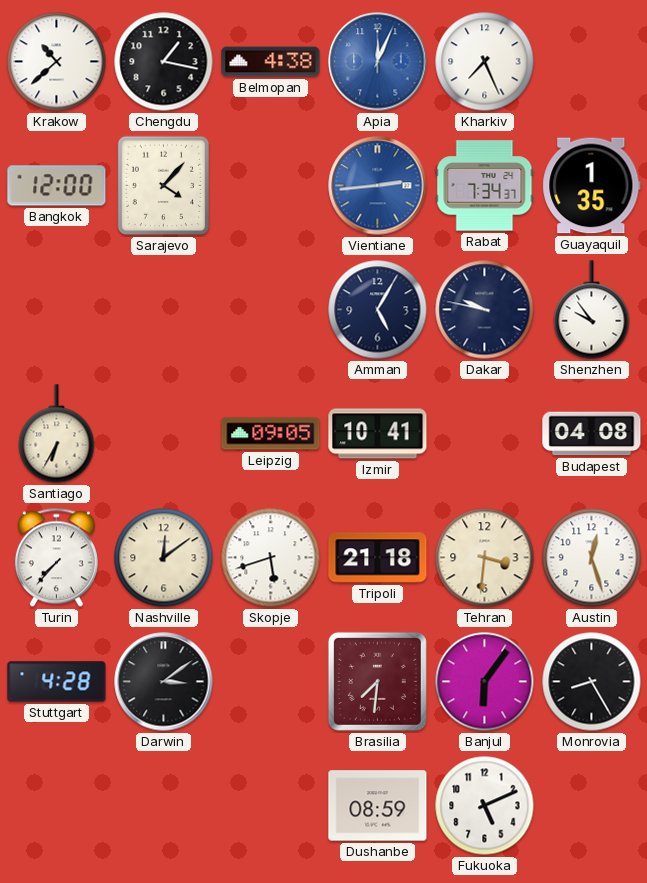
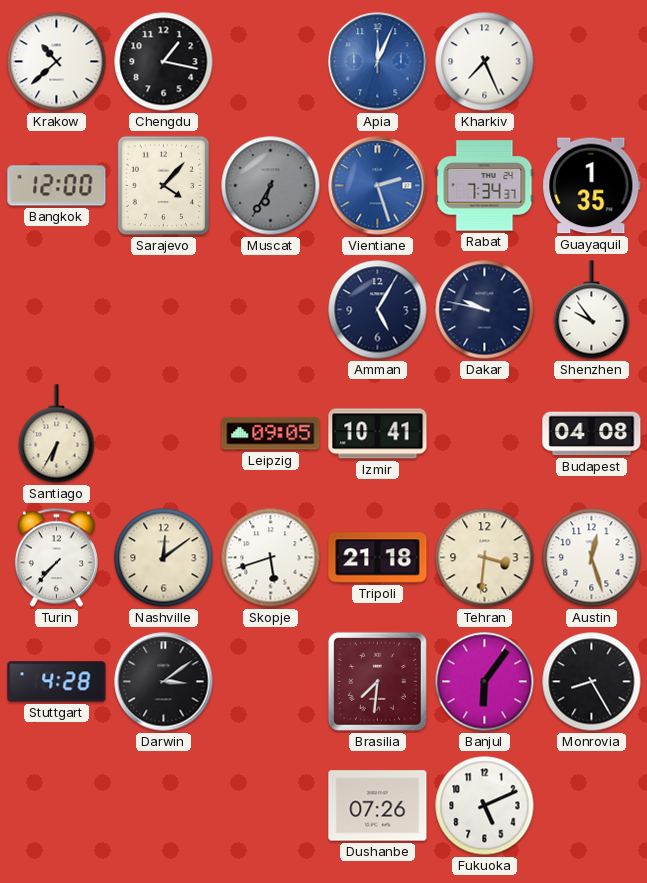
Belmopan: 4:38 -> none (271, 62)
Muscat: none -> 6:35 (271, 186)
Vientiane: 2:44 -> 2:27 (378, 186)
Dushanbe: 08:59 -> 07:26 (378, 806)
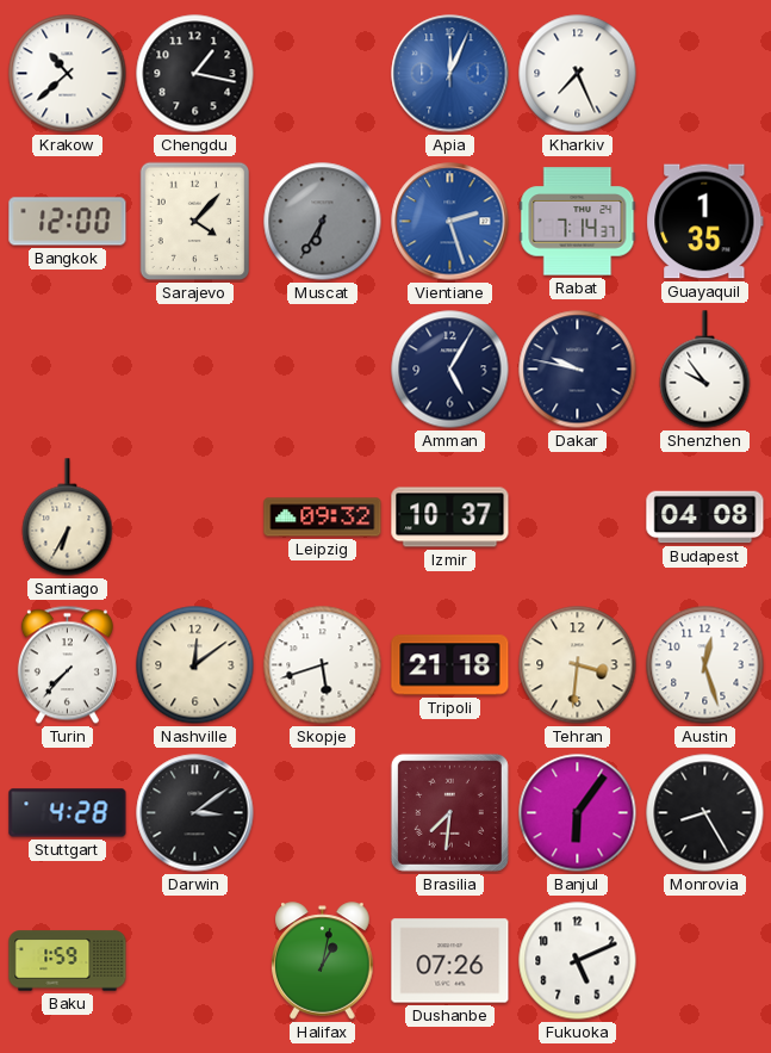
Rabat: 7:34 -> 7:14 (578, 222)
Leipzig: 09:05 -> 09:32 (323, 518)
Izmir: 10:41 -> 10:37 (450, 518)
Baku: none -> 1:59 (68, 961)
Halifax: none -> 1:02 (323, 961)
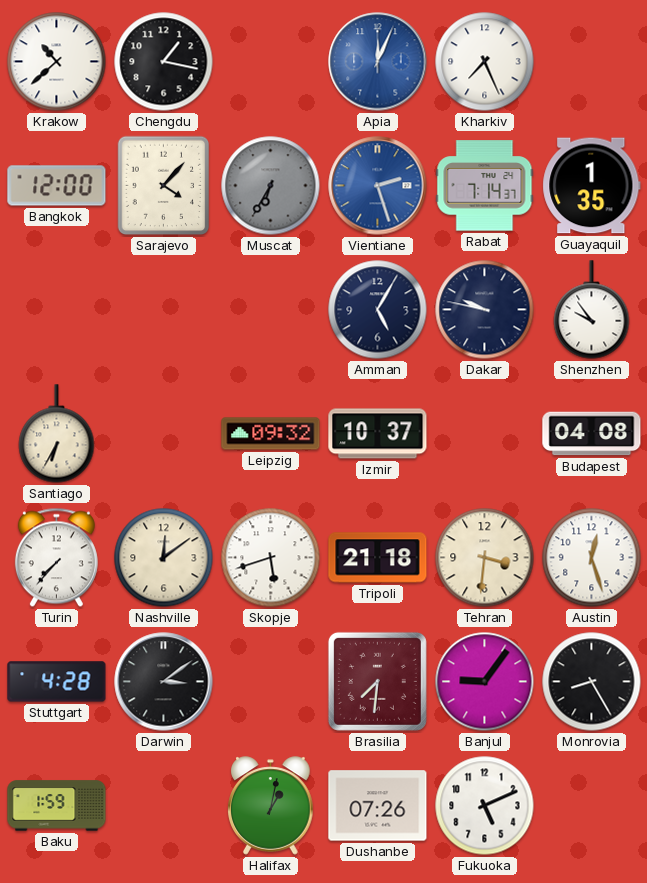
Banjul: 6:06 -> 9:06 (485, 682)
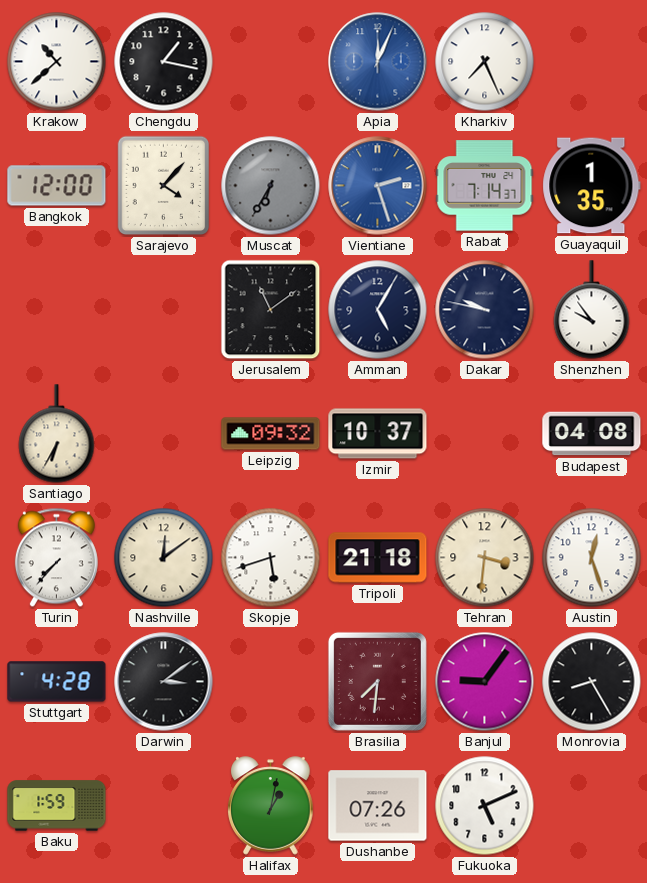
Jerusalem: none -> 11:09 (271, 310)
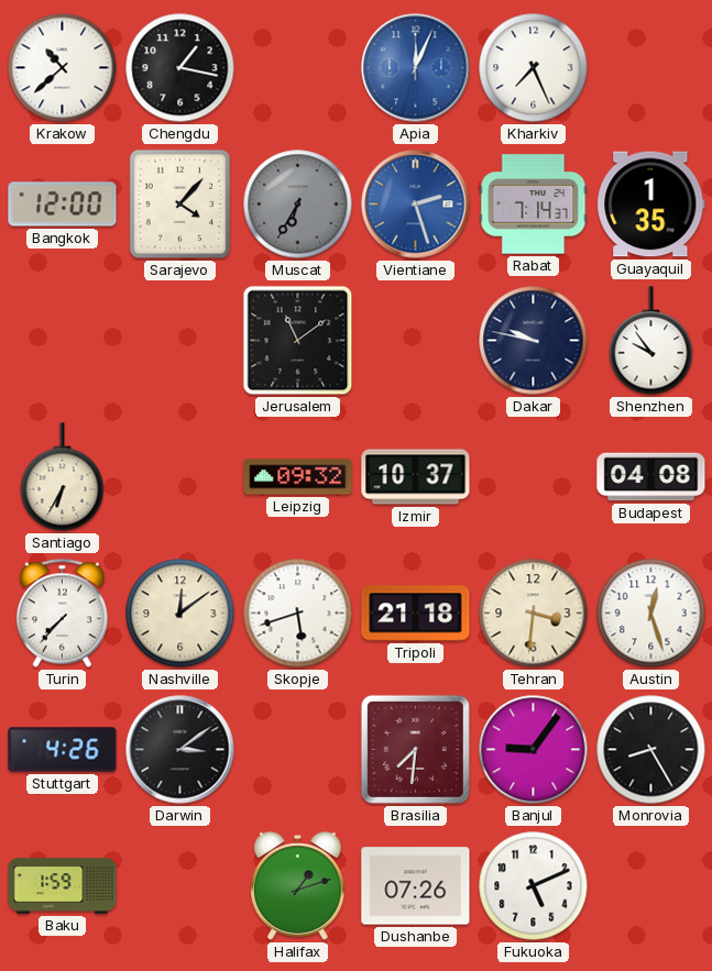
Amman: 5:05 -> none (378, 310)
Stuttgart: 4:28 -> 4:26 (63, 750)
Halifax: 1:02 -> 1:12 (298, 886)
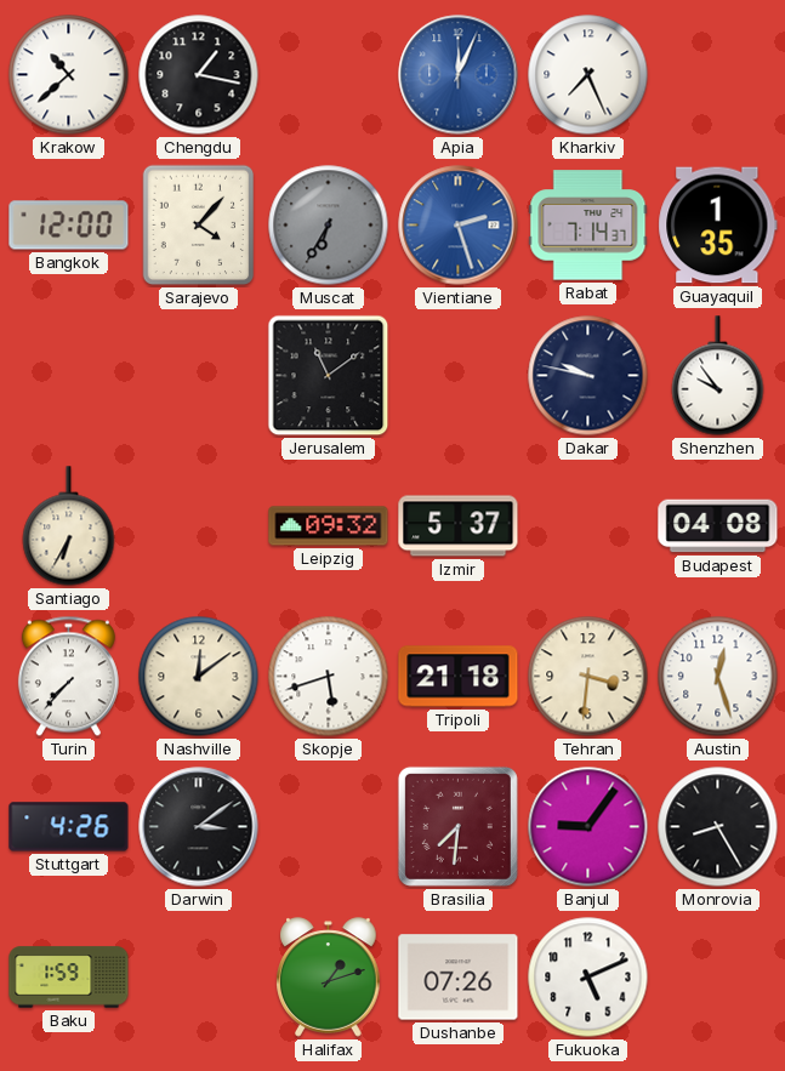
Izmir: 10:37 -> 5:37 (459, 526)
